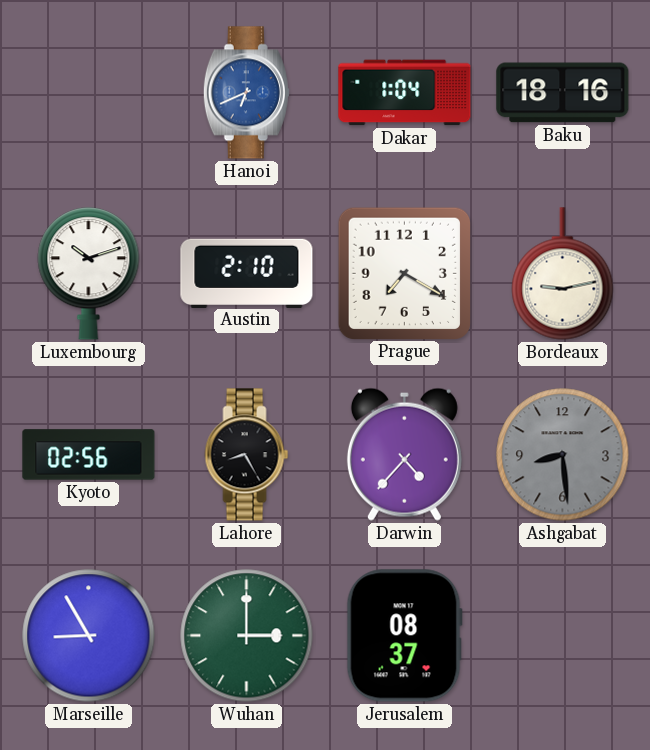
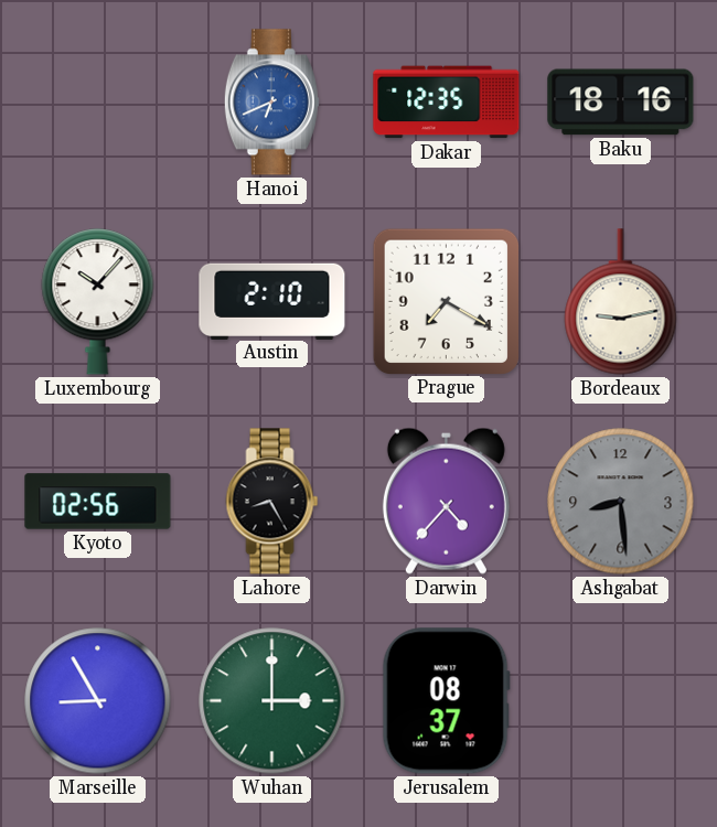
Dakar: 1:04 -> 12:35 (447, 103)
Luxembourg: 10:12 -> 10:07 (98, 302)
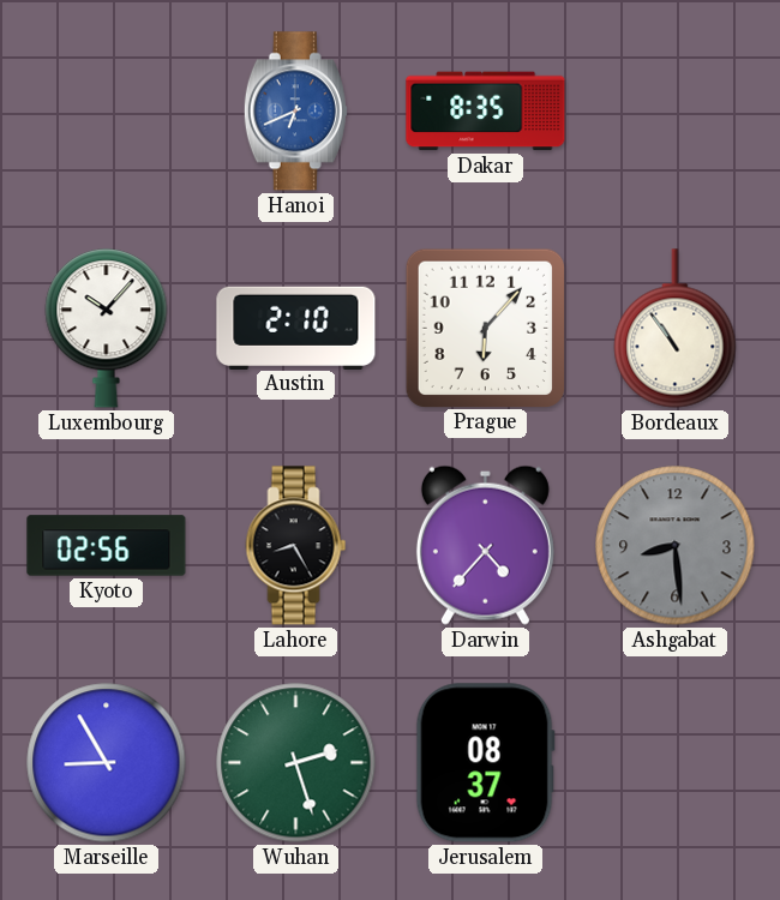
Dakar: 12:35 -> 8:35 (486, 112)
Baku: 18:16 -> none (621, 103)
Prague: 7:20 -> 6:07 (485, 328)
Bordeaux: 9:13 -> 10:54 (676, 329)
Wuhan: 3:00 -> 2:27 (296, 763)
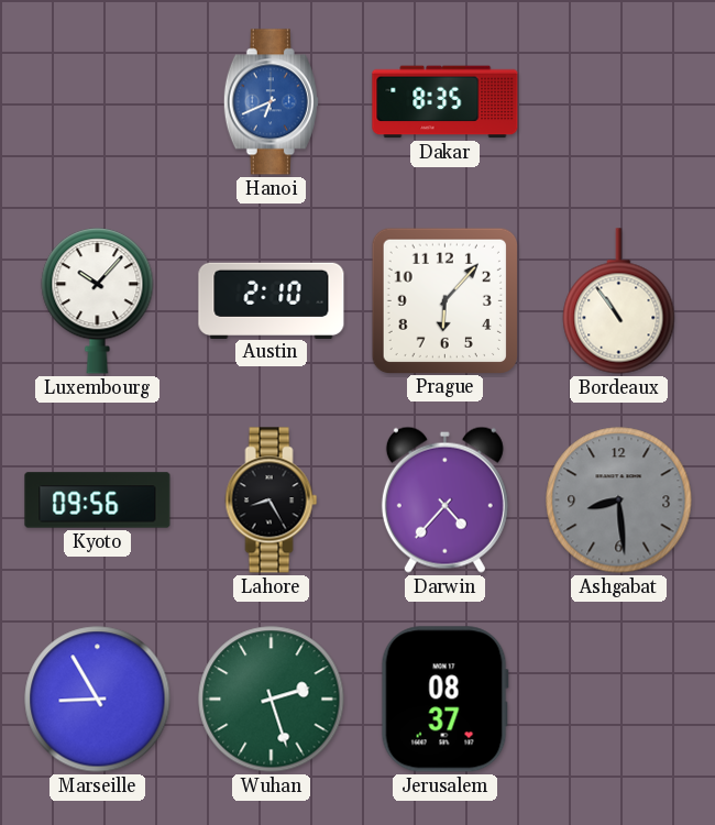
Kyoto: 02:56 -> 09:56 (98, 501)
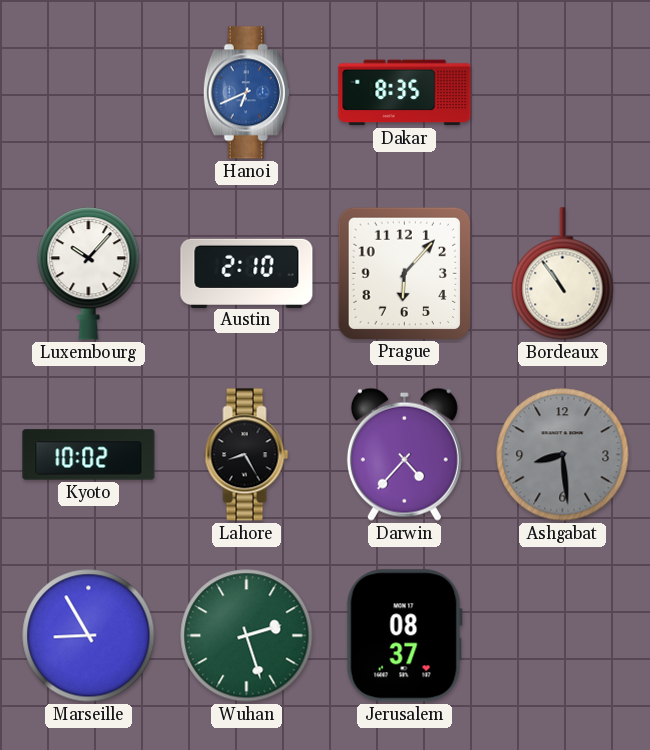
Kyoto: 09:56 -> 10:02 (89, 455)
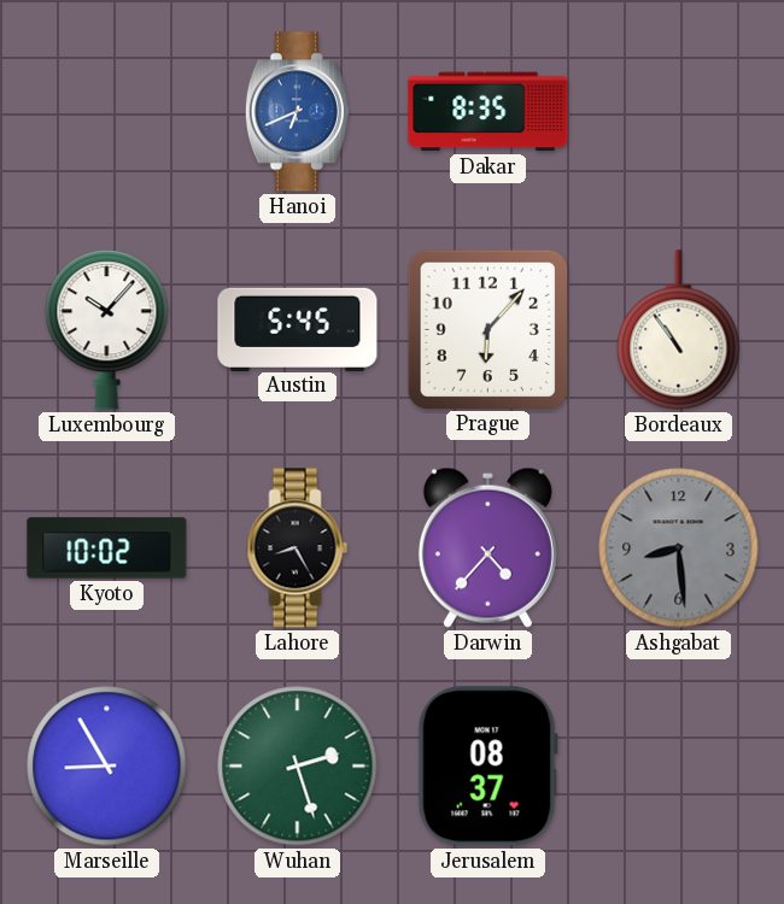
Austin: 2:10 -> 5:45 (298, 329)
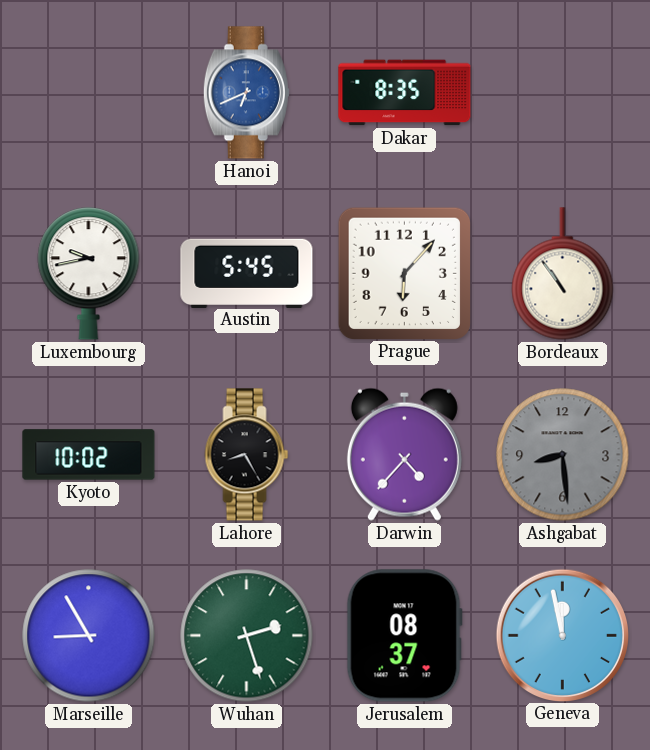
Luxembourg: 10:07 -> 9:43 (89, 274)
Geneva: none -> 11:58 (562, 635)
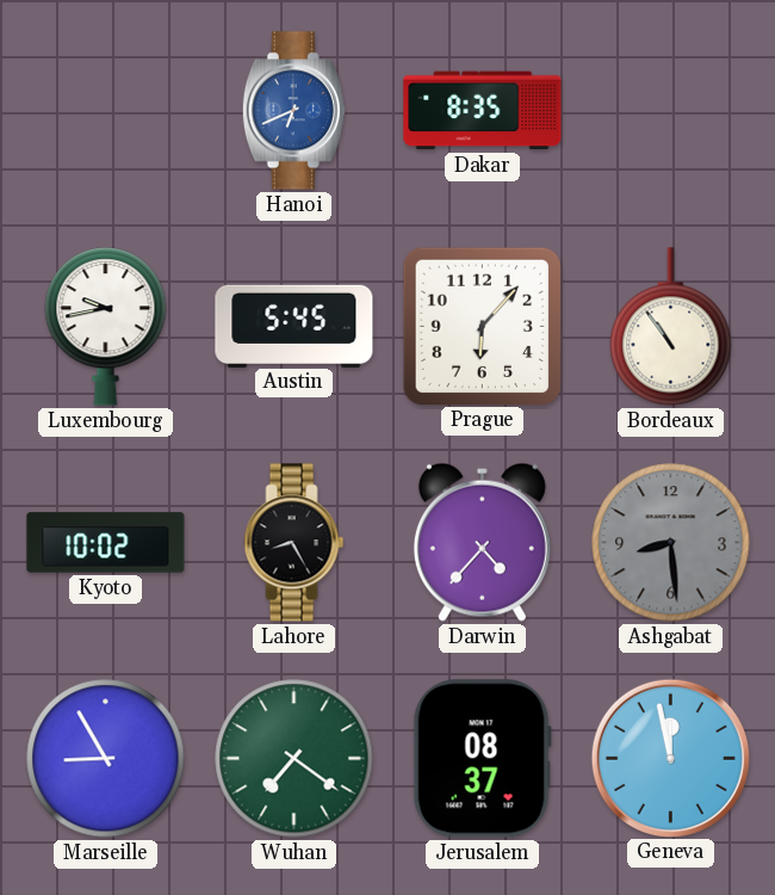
Wuhan: 2:27 -> 7:21 (294, 759)
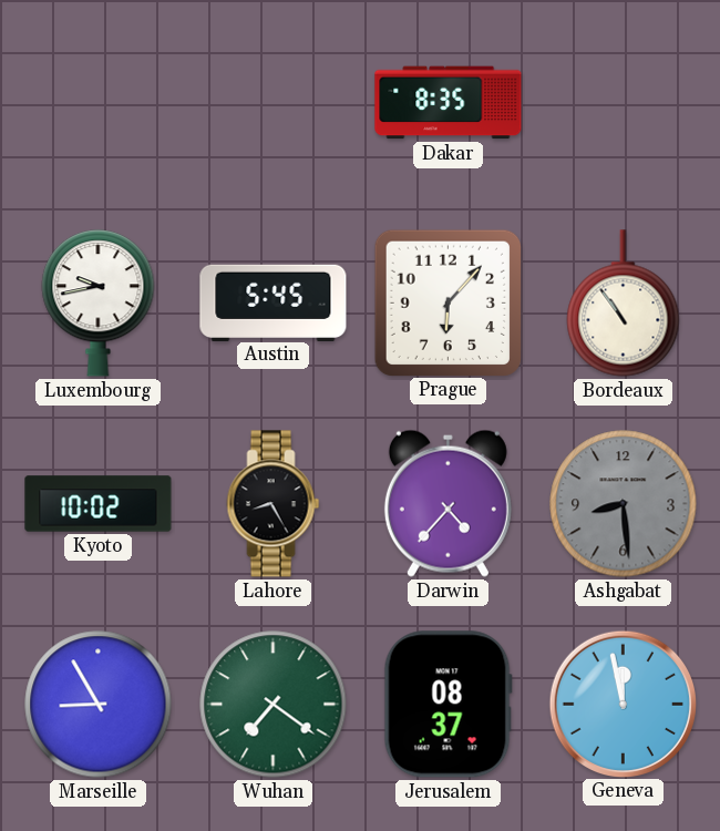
Hanoi: 6:41 -> none (293, 111)
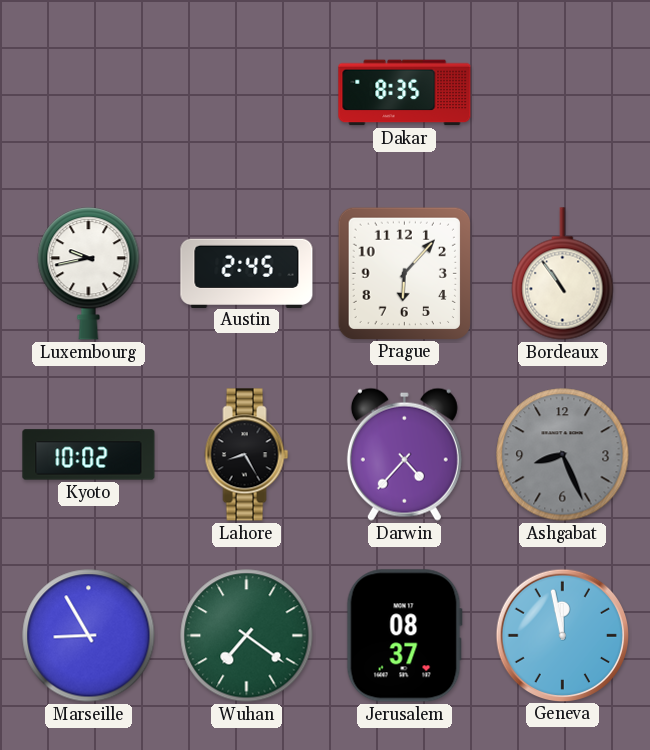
Austin: 5:45 -> 2:45 (247, 273)
Ashgabat: 8:29 -> 8:26 (563, 455)
